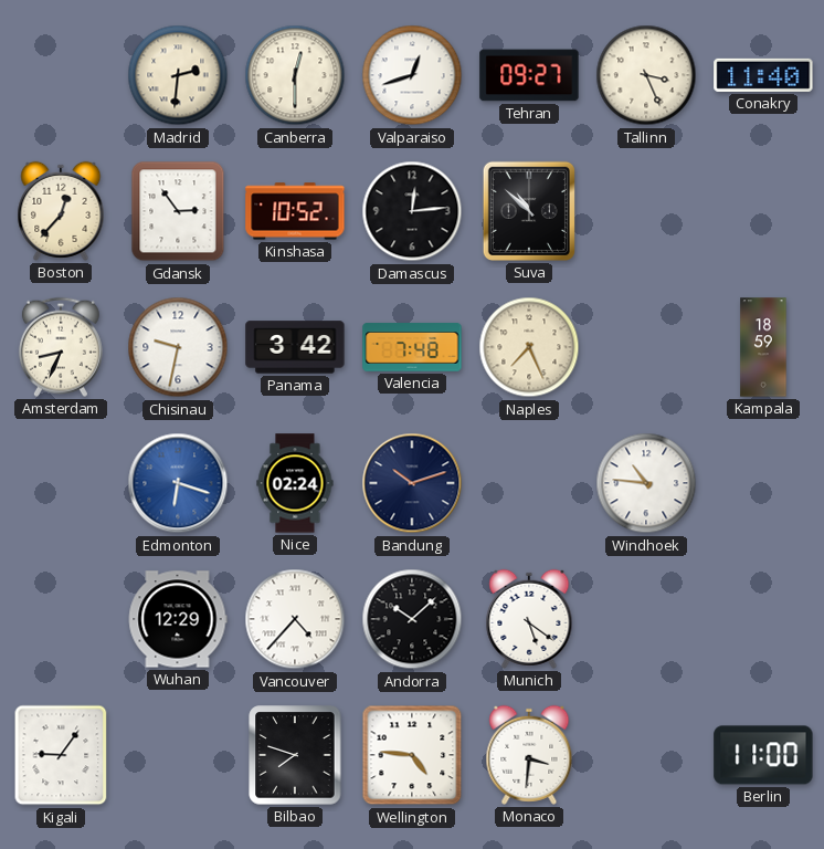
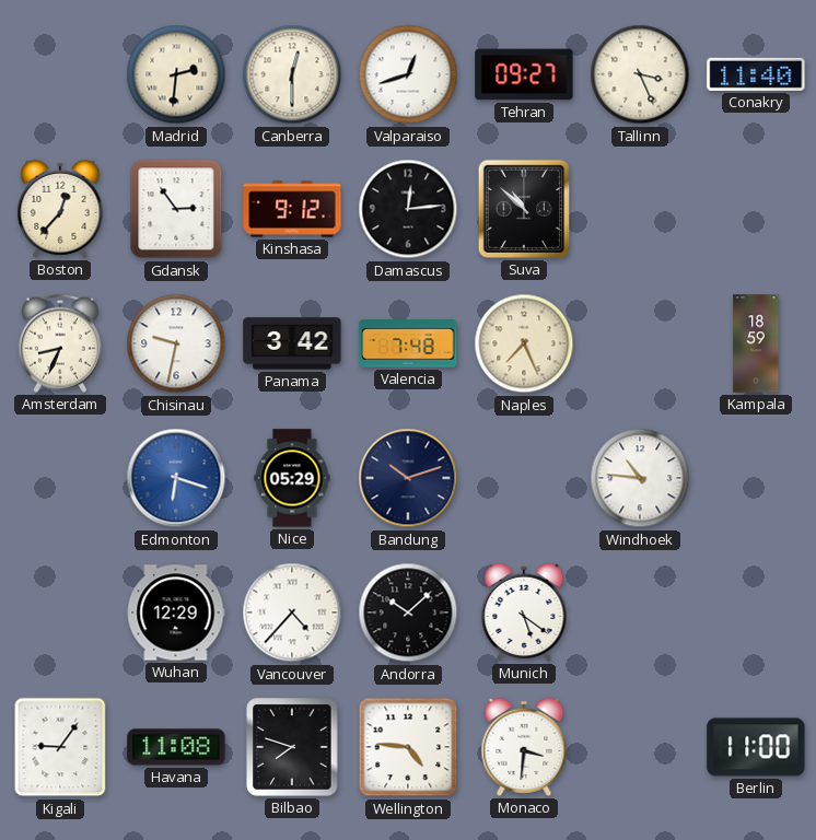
Kinshasa: 10:52 -> 9:12 (292, 209)
Nice: 02:24 -> 05:29 (292, 478)
Havana: none -> 11:08 (176, 747)
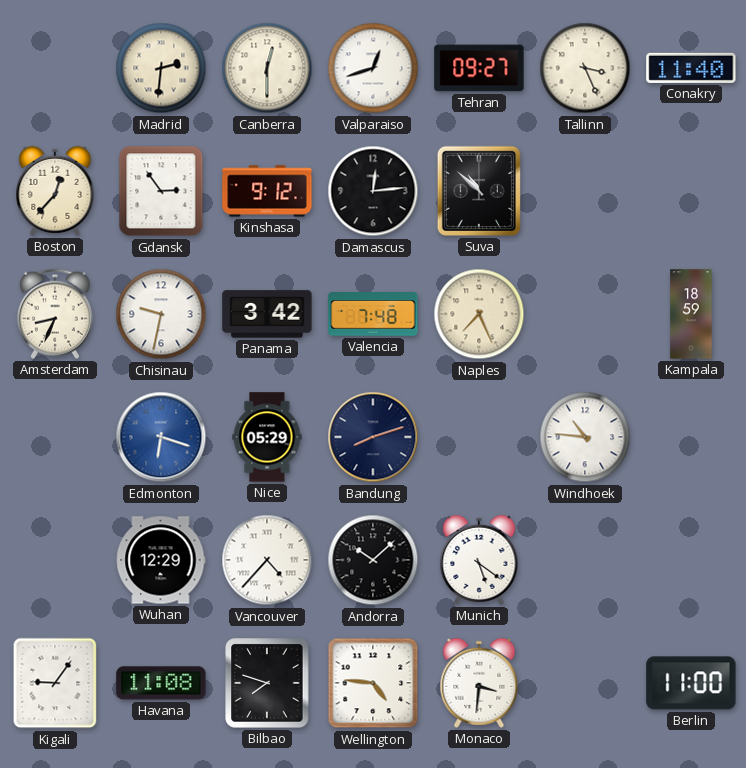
Bandung: 10:12 -> 8:12 (373, 437)
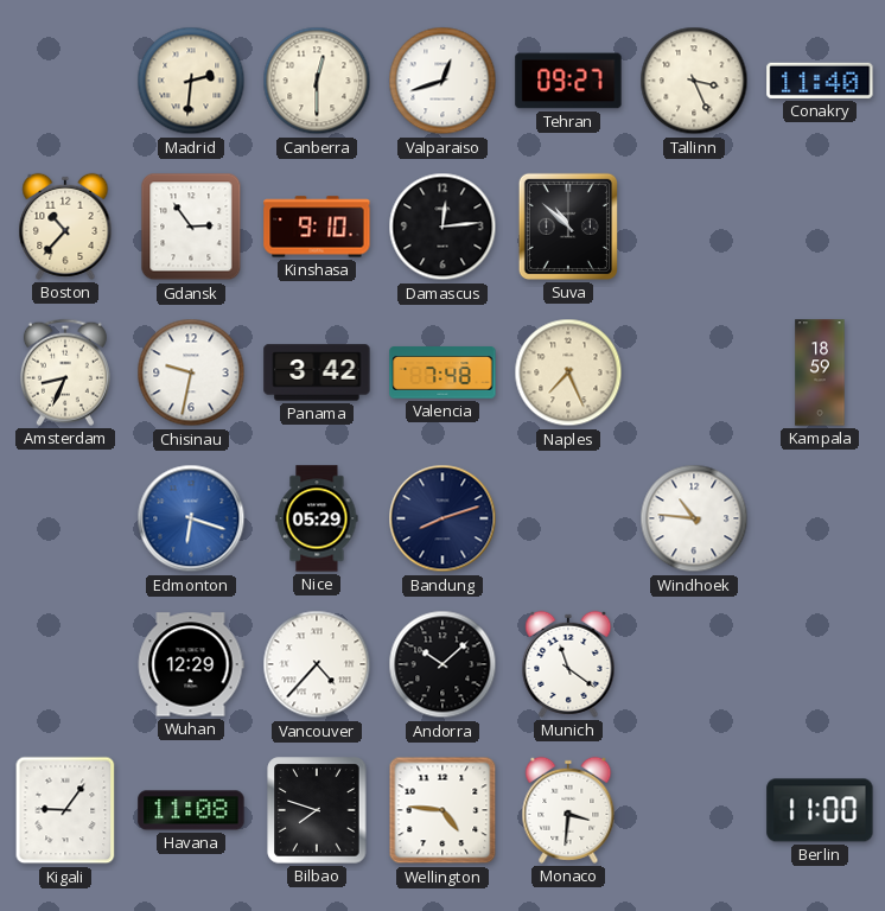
Boston: 12:37 -> 10:37 (65, 227)
Kinshasa: 9:12 -> 9:10 (317, 227)
Munich: 5:21 -> 11:21 (568, 664)
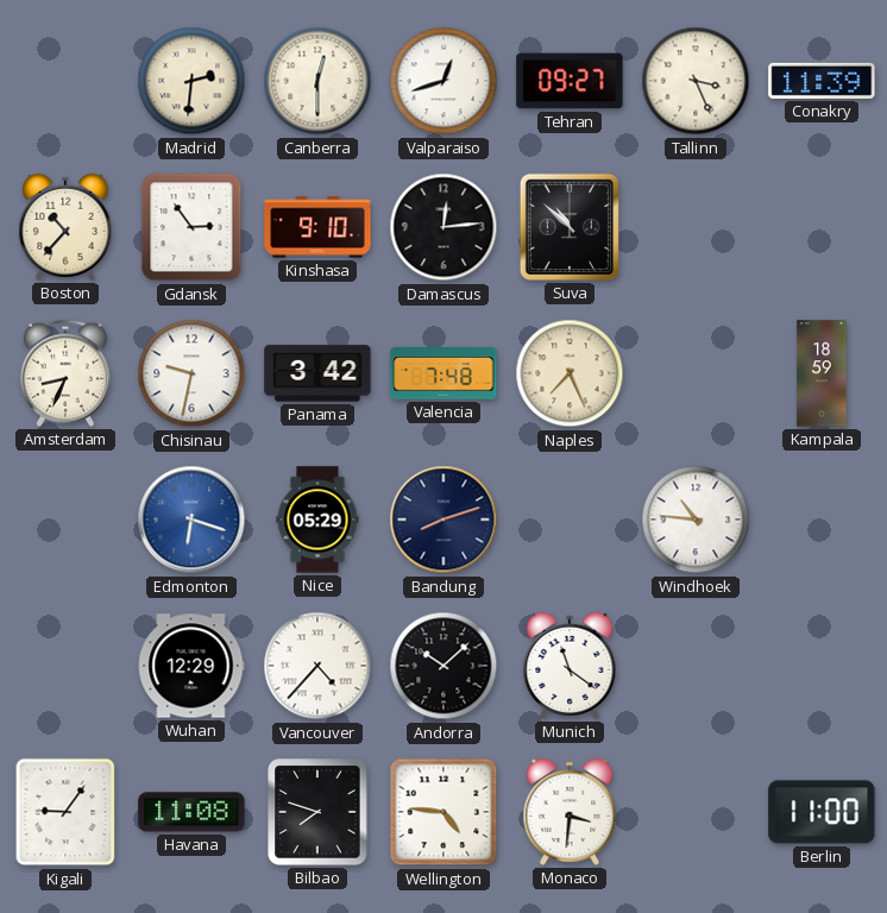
Conakry: 11:40 -> 11:39 (822, 81)
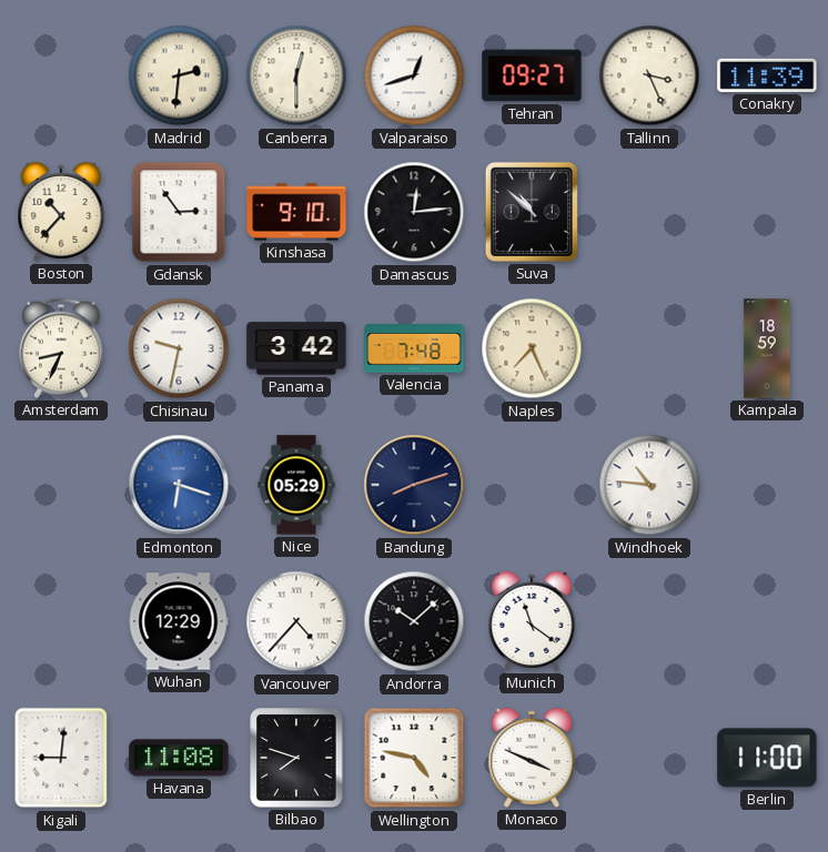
Kigali: 9:06 -> 9:01 (61, 758)
Wellington: 4:46 -> 4:47 (414, 758)
Monaco: 3:31 -> 3:49 (532, 758)
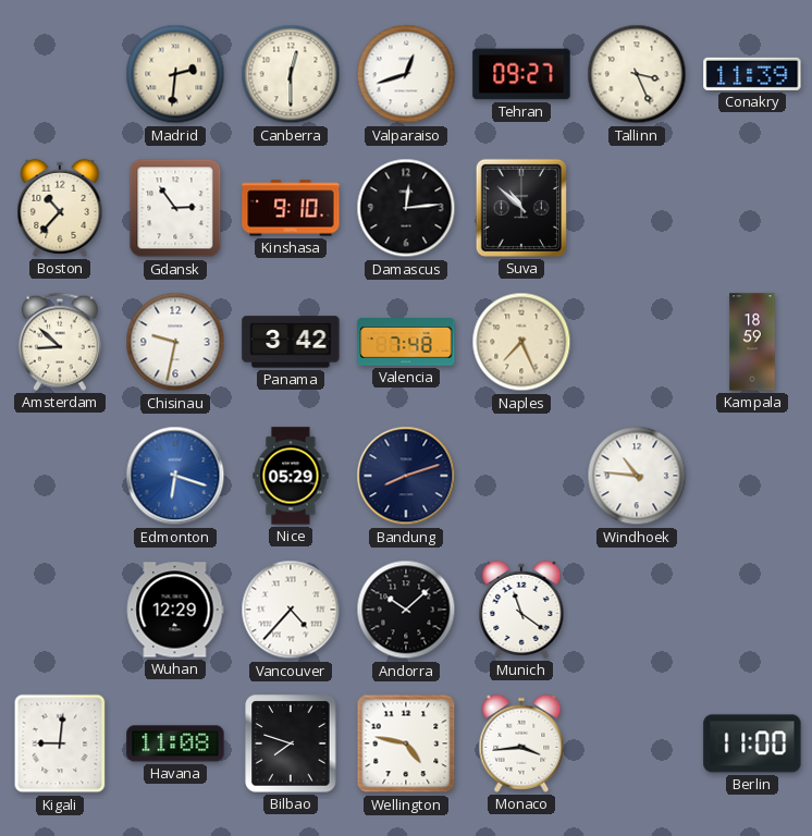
Amsterdam: 8:34 -> 8:52 (60, 342)
Monaco: 3:49 -> 3:44 (521, 743)
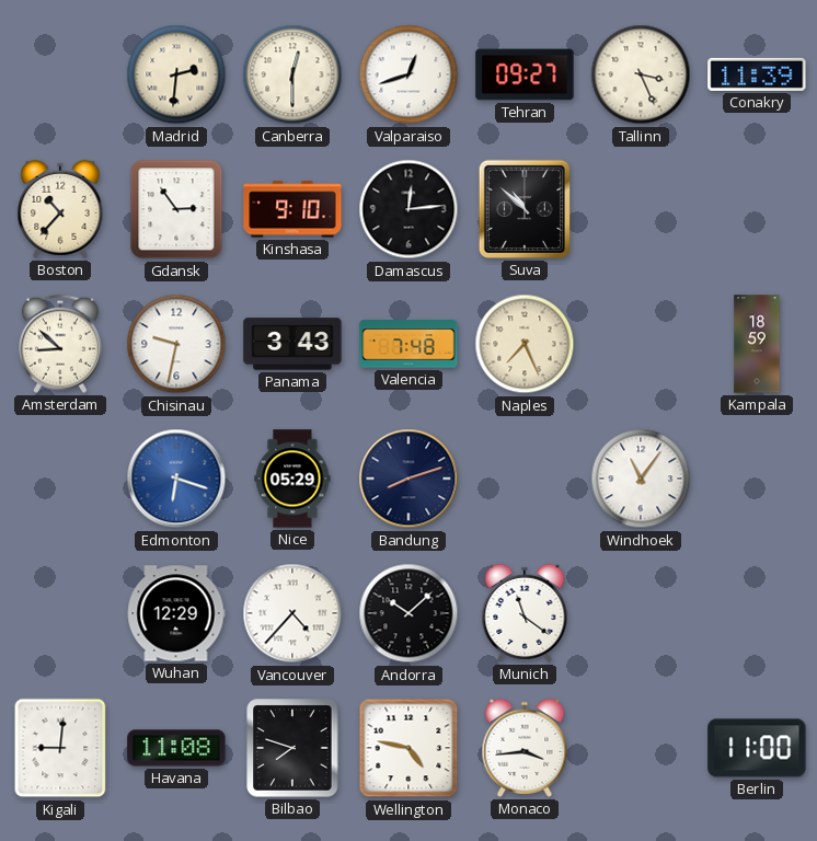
Panama: 3:42 -> 3:43 (292, 344)
Windhoek: 10:46 -> 11:06 (641, 479)
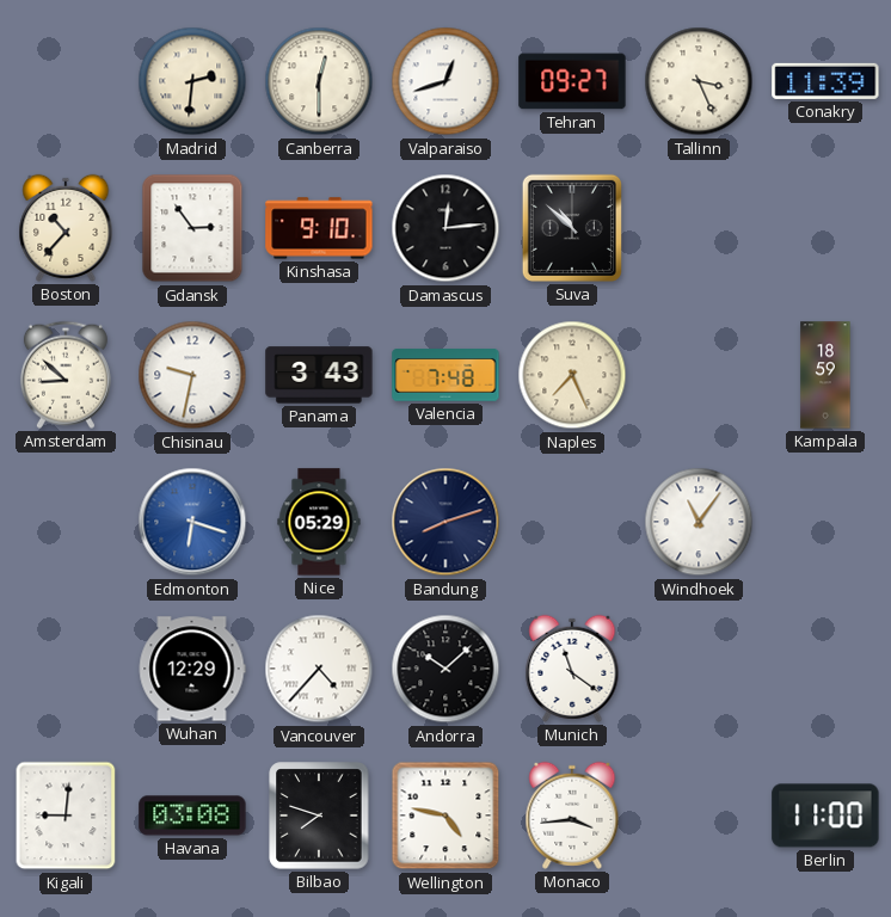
Havana: 11:08 -> 03:08 (192, 816)
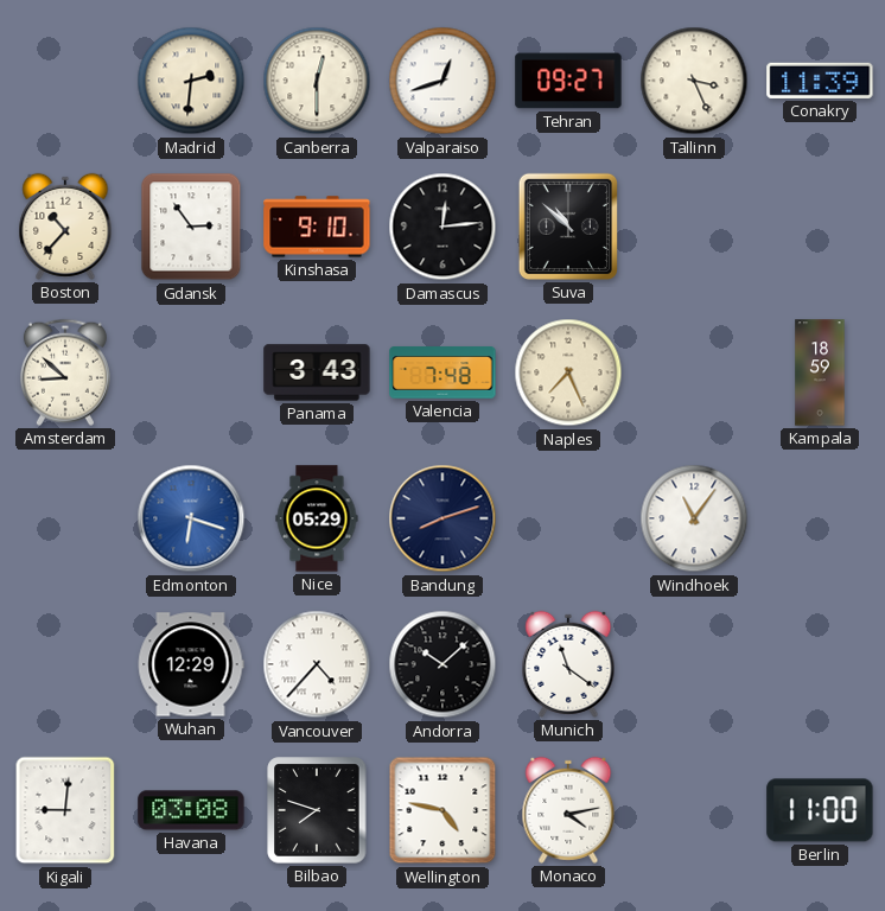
Chisinau: 9:32 -> none (192, 375)
Monaco: 3:44 -> 4:13 (568, 810)
